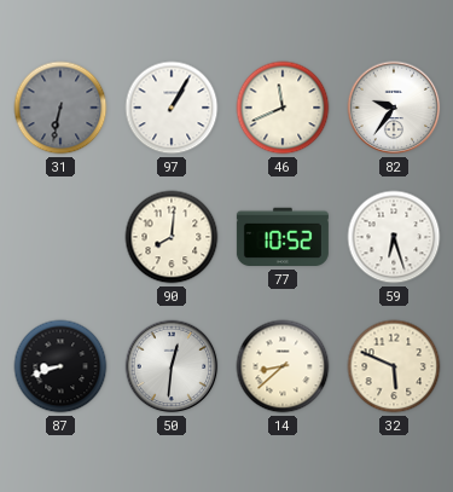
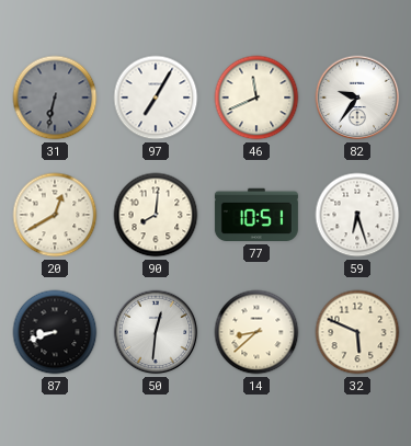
97: 1:05 -> 7:05 (156, 98)
20: none -> 12:40 (55, 215)
77: 10:52 -> 10:51 (256, 215)
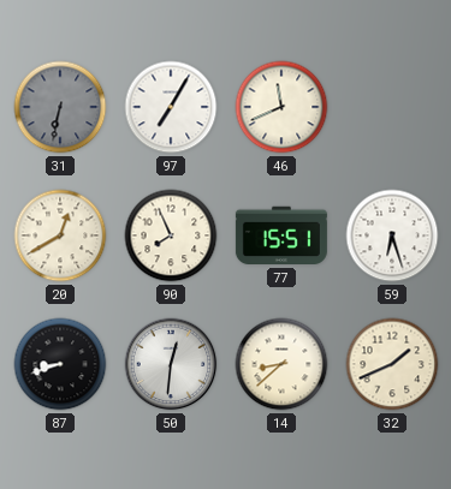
82: 9:36 -> none (357, 98)
90: 8:01 -> 7:56 (171, 235)
77: 10:51 -> 15:51 (281, 235)
32: 5:49 -> 1:41 (392, 364)
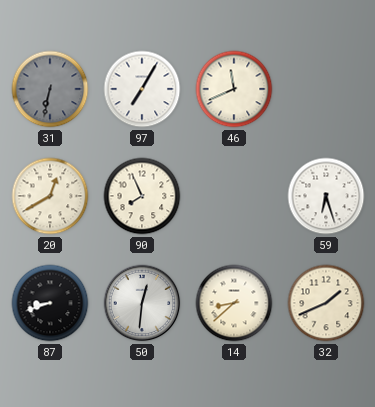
77: 15:51 -> none (281, 235)
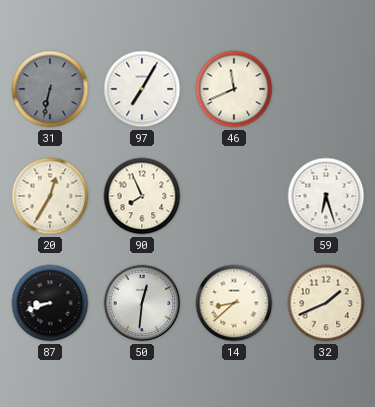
20: 12:40 -> 12:35 (50, 196)
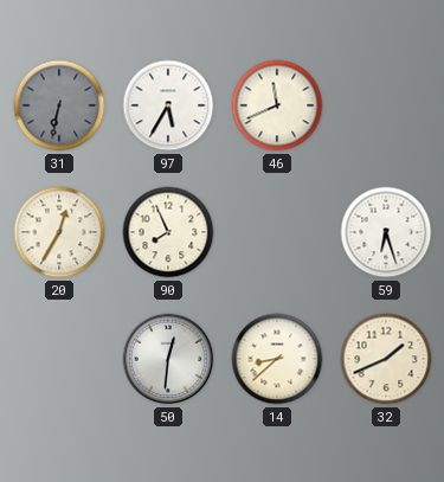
97: 7:05 -> 5:35 (168, 105)
87: 8:42 -> none (50, 303)
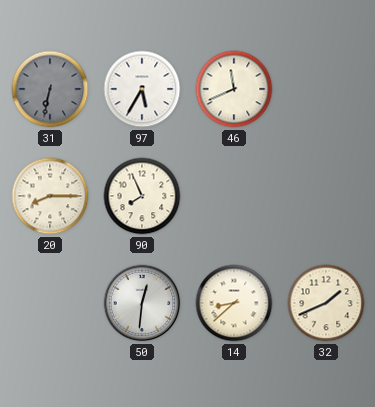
20: 12:35 -> 8:15 (50, 196)
59: 6:27 -> none (386, 232)
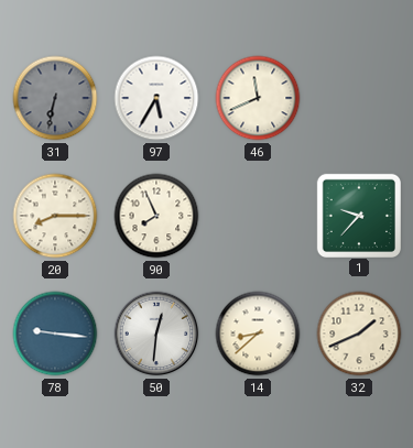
1: none -> 9:37 (358, 215)
78: none -> 9:16 (55, 334)
